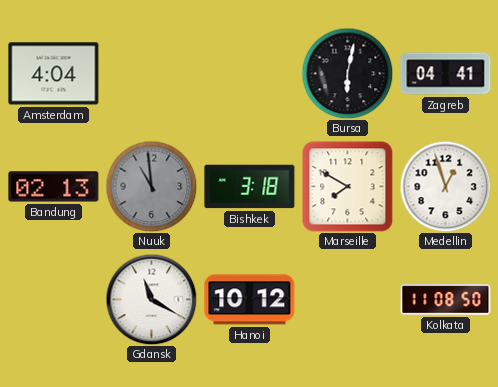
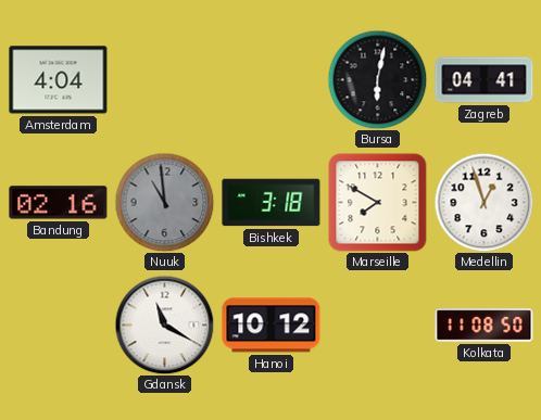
Bandung: 02:13 -> 02:16 (59, 203)
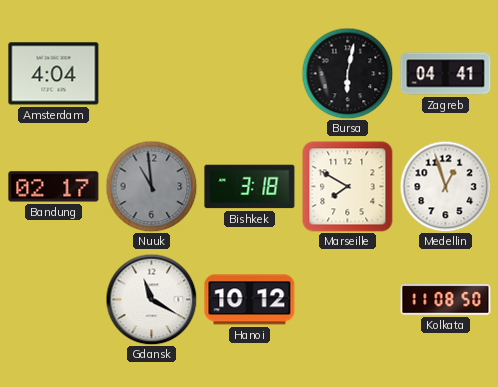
Bandung: 02:16 -> 02:17 (54, 187)
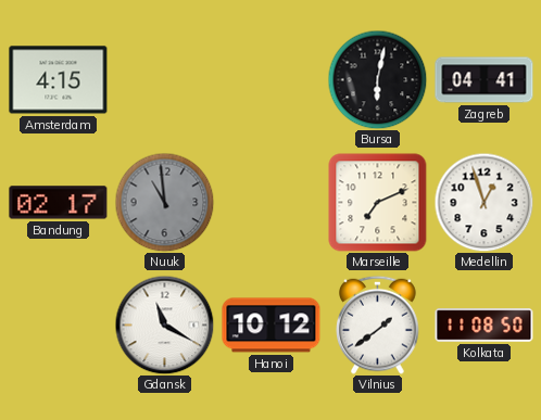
Amsterdam: 4:04 -> 4:15 (59, 80)
Bishkek: 3:18 -> none (250, 187)
Marseille: 7:50 -> 7:11 (378, 203)
Vilnius: none -> 1:39 (378, 324)
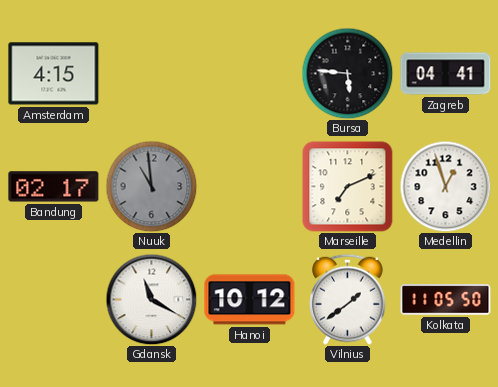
Bursa: 6:02 -> 5:46 (347, 73)
Kolkata: 11:08 -> 11:05 (446, 300)
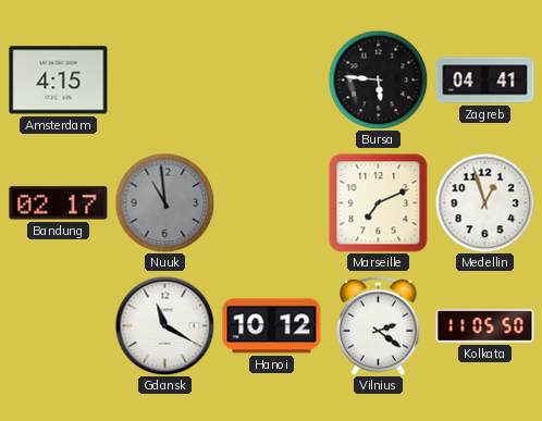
Vilnius: 1:39 -> 2:21 (379, 325)
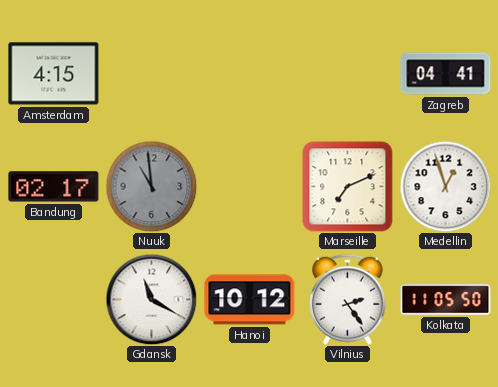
Bursa: 5:46 -> none (378, 79)
Vilnius: 2:21 -> 2:24 (348, 299)
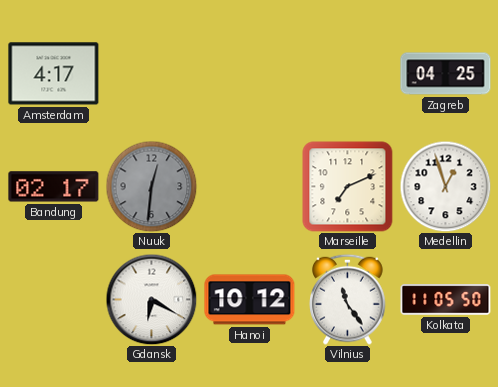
Amsterdam: 4:15 -> 4:17 (54, 74)
Zagreb: 04:41 -> 04:25 (446, 74)
Nuuk: 10:59 -> 12:31 (151, 186)
Gdansk: 11:20 -> 6:20 (151, 299)
Vilnius: 2:24 -> 11:24 (348, 299)
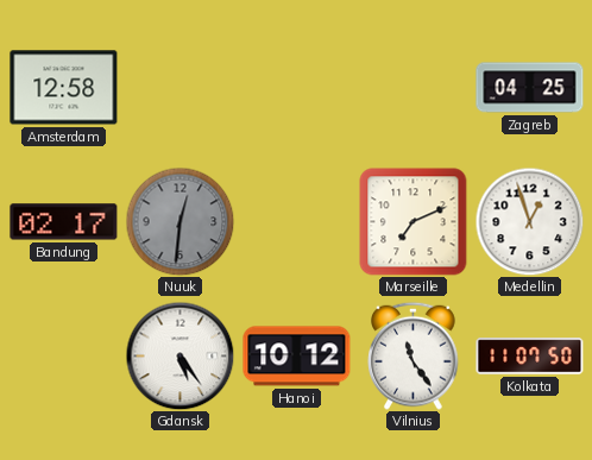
Amsterdam: 4:17 -> 12:58 (64, 88)
Gdansk: 6:20 -> 5:24 (180, 355)
Kolkata: 11:05 -> 11:07 (530, 357)
